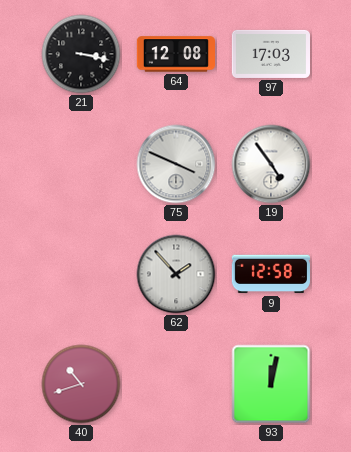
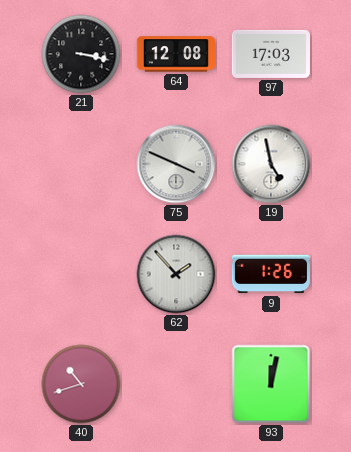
19: 4:54 -> 4:58 (271, 164)
9: 12:58 -> 1:26 (271, 274)
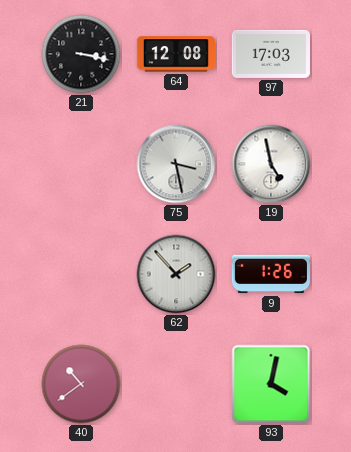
75: 3:49 -> 3:28 (176, 164)
40: 10:42 -> 10:39 (81, 384)
93: 12:02 -> 4:02 (271, 384)
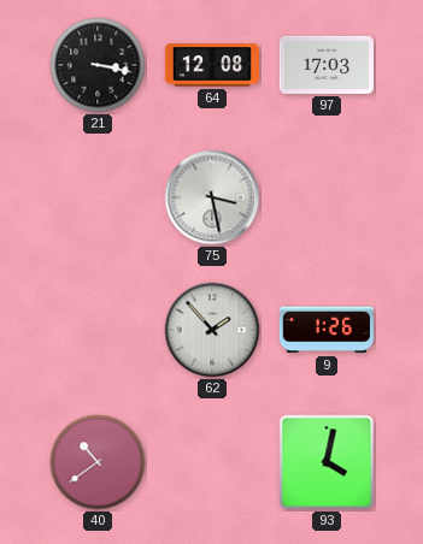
19: 4:58 -> none (271, 164)
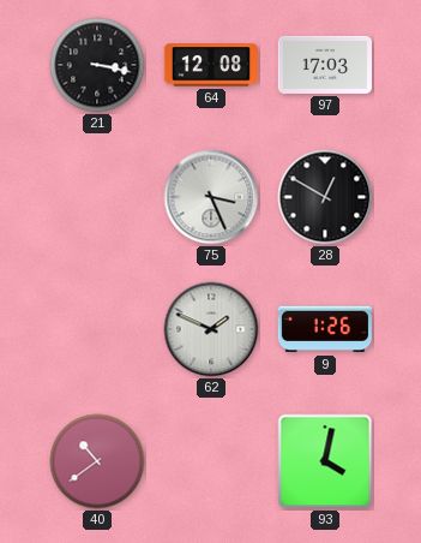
75: 3:28 -> 3:26 (211, 197)
28: none -> 12:50 (325, 197)
62: 1:53 -> 1:49 (211, 329)
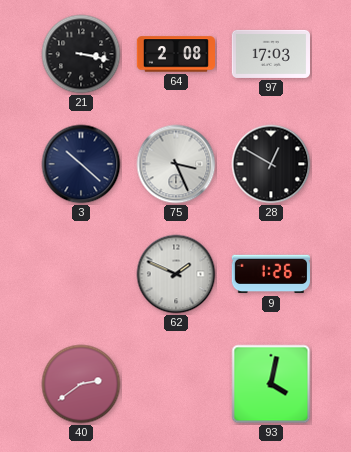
64: 12:08 -> 2:08 (175, 54)
3: none -> 10:22 (81, 164)
40: 10:39 -> 2:39 (81, 384)
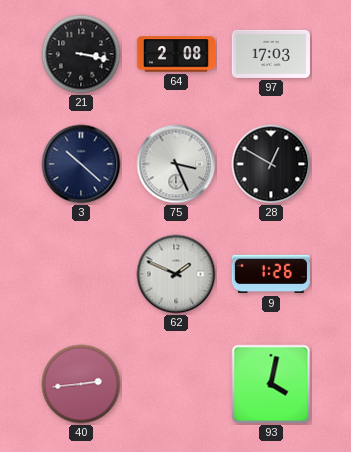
40: 2:39 -> 2:44 (81, 384)
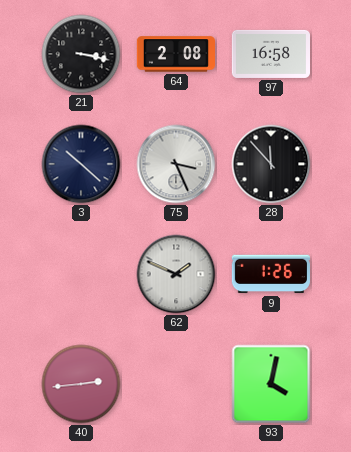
97: 17:03 -> 16:58 (270, 54)
28: 12:50 -> 11:53 (271, 164)
